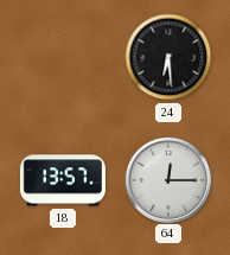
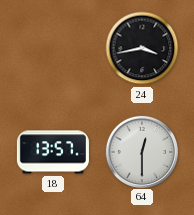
24: 6:29 -> 3:43 (142, 48)
64: 12:15 -> 12:30 (141, 151)
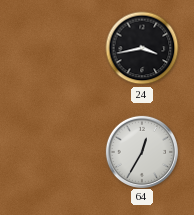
18: 13:57 -> none (53, 152)
64: 12:30 -> 12:35 (141, 151)
